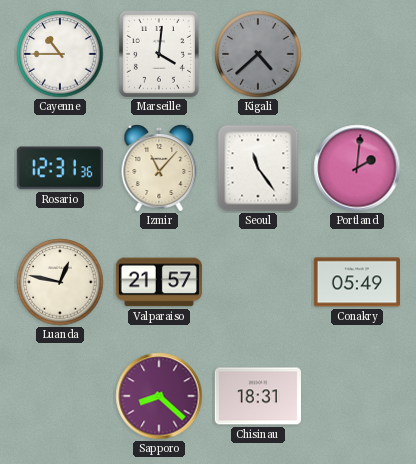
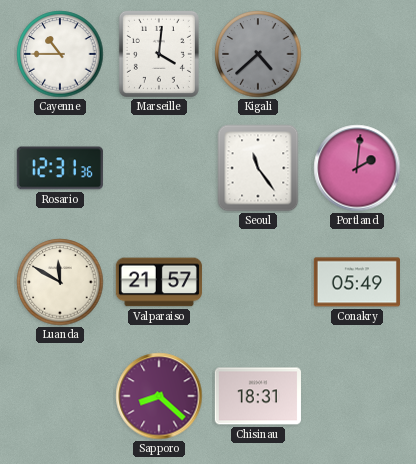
Izmir: 11:07 -> none (159, 168)
Luanda: 12:47 -> 11:50 (60, 282)
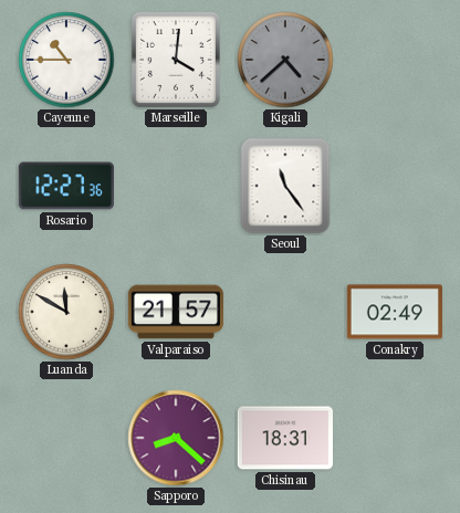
Rosario: 12:31 -> 12:27 (66, 186)
Portland: 2:01 -> none (357, 168)
Conakry: 05:49 -> 02:49 (395, 312)
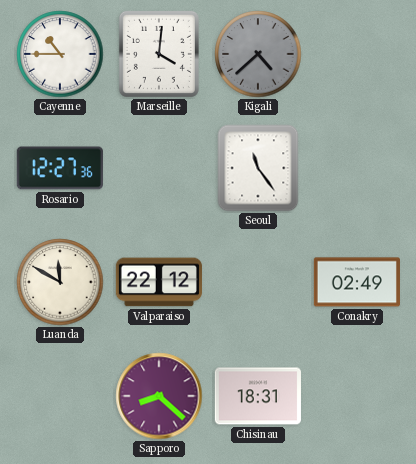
Valparaiso: 21:57 -> 22:12 (159, 282)
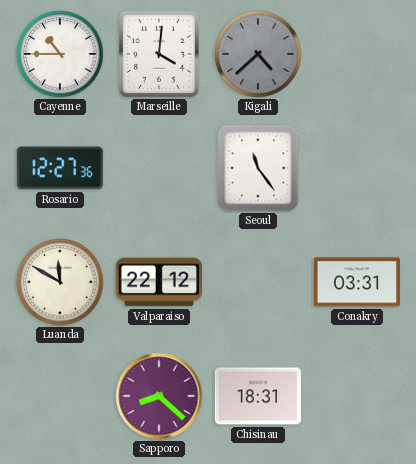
Conakry: 02:49 -> 03:31 (357, 282)
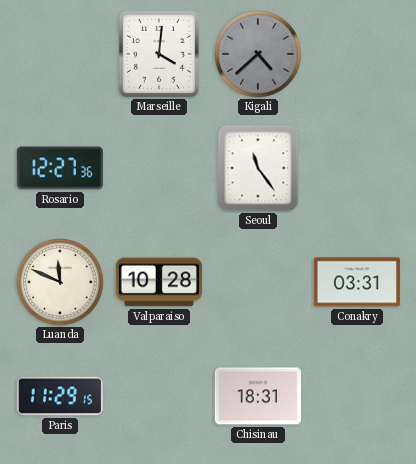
Cayenne: 10:45 -> none (60, 54)
Luanda: 11:50 -> 11:49 (60, 282)
Valparaiso: 22:12 -> 10:28 (159, 282)
Paris: none -> 11:29 (60, 396)
Sapporo: 8:22 -> none (159, 396)
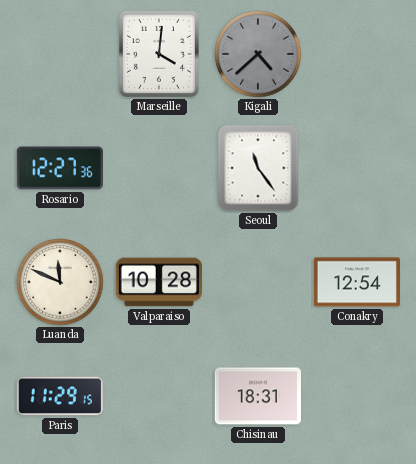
Conakry: 03:31 -> 12:54 (357, 282)
